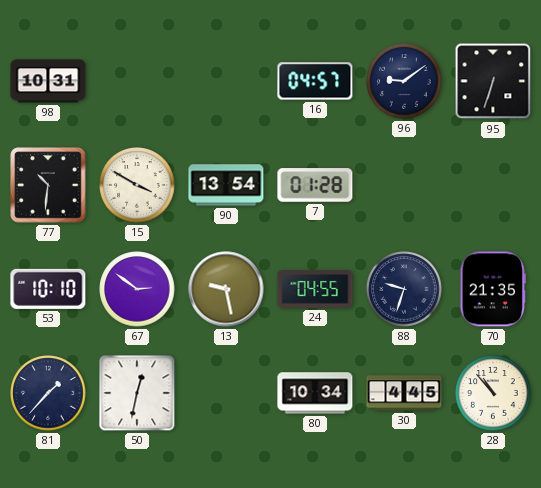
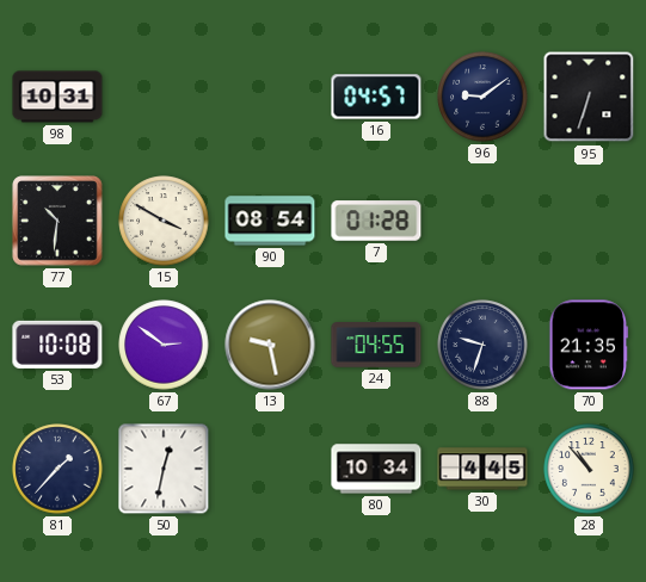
90: 13:54 -> 08:54 (270, 221)
53: 10:10 -> 10:08 (57, 345)
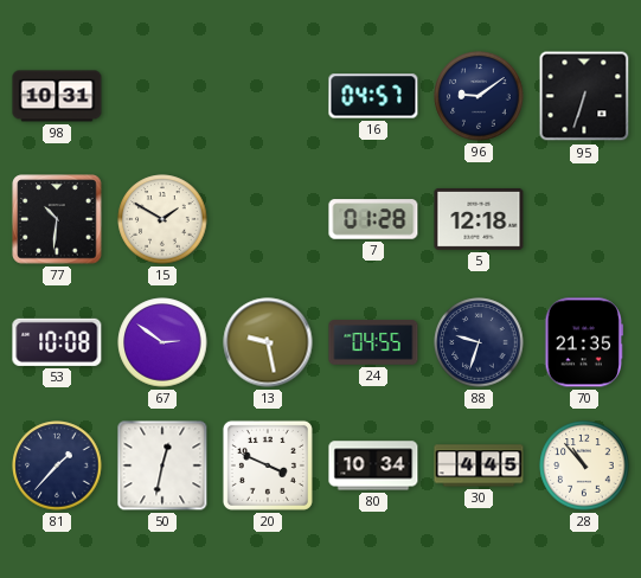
15: 3:50 -> 1:50 (162, 219)
90: 08:54 -> none (270, 221)
5: none -> 12:18 (479, 219)
20: none -> 3:49 (268, 465)
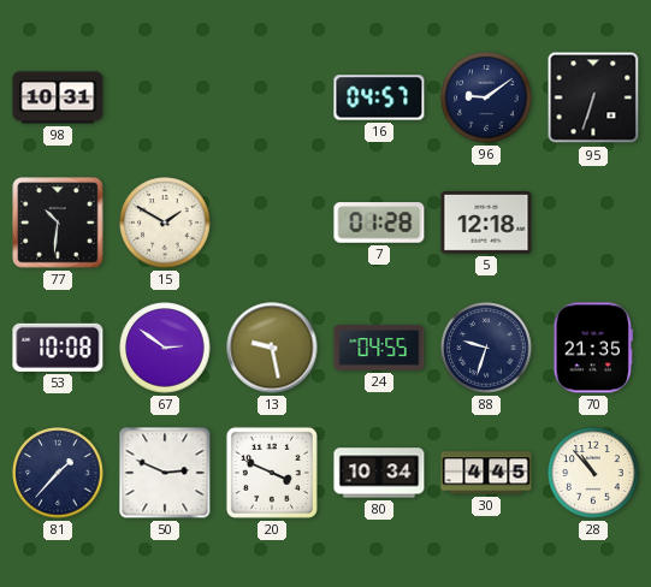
50: 12:32 -> 2:49 (165, 473)
